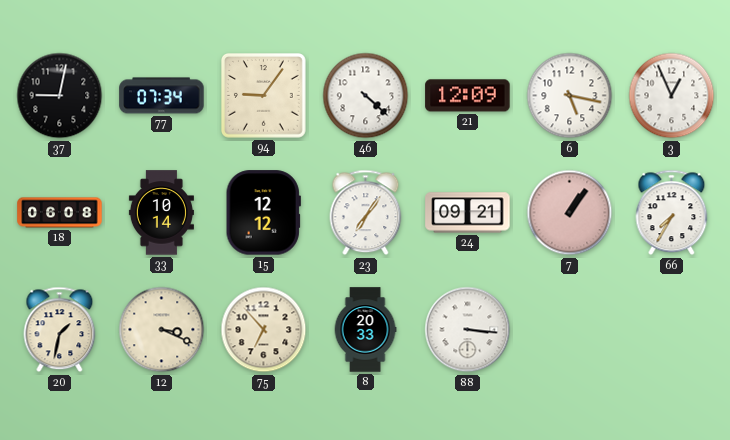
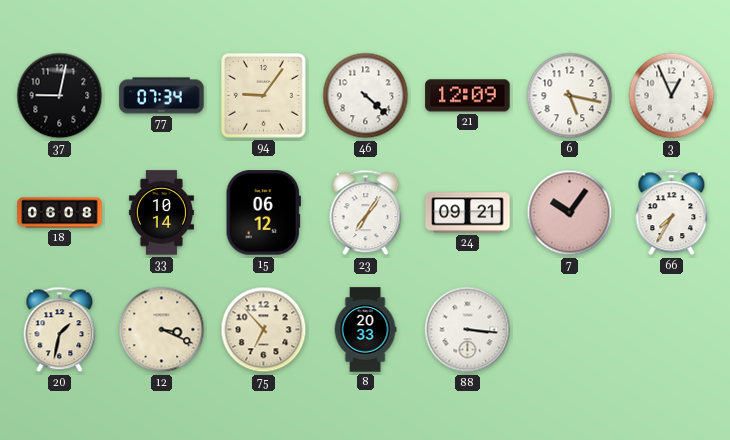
15: 12:12 -> 06:12 (263, 213)
7: 1:06 -> 10:06 (570, 213)
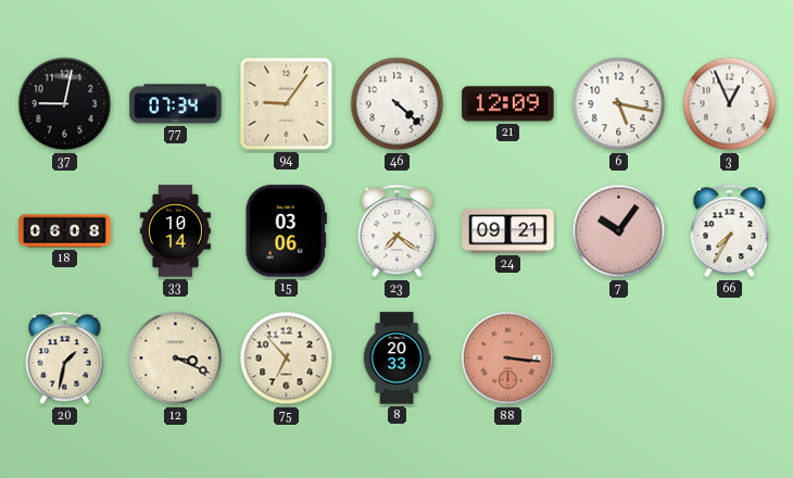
15: 06:12 -> 03:06 (286, 231)
23: 7:06 -> 7:21 (398, 231)
88 dial: white -> salmon (508, 358)
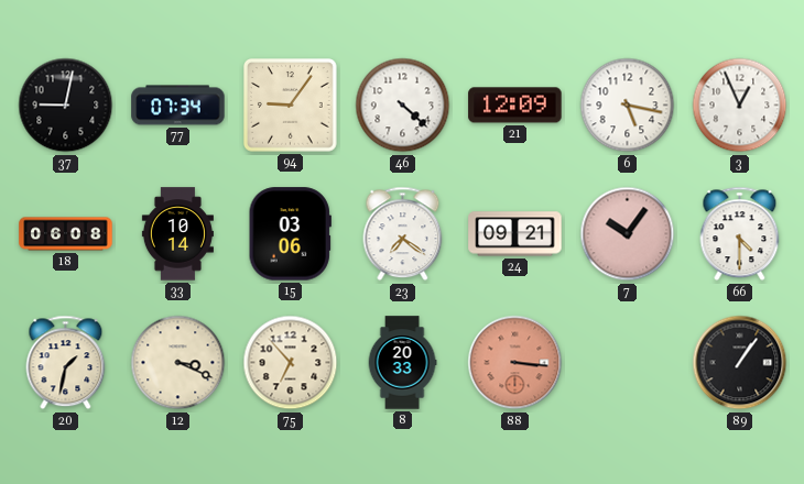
66: 7:35 -> 4:30 (740, 234)
89: none -> 1:06 (740, 363)
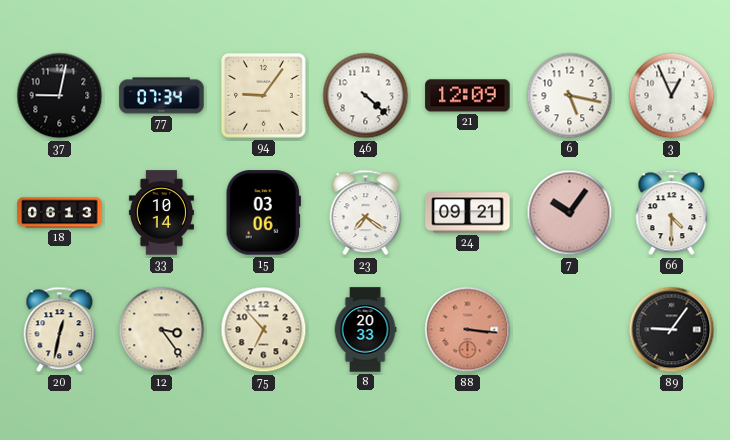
18: 06:08 -> 06:13 (60, 213)
20: 1:32 -> 12:32 (60, 330)
12: 3:19 -> 3:24 (162, 330)
89: 1:06 -> 9:06 (672, 330)
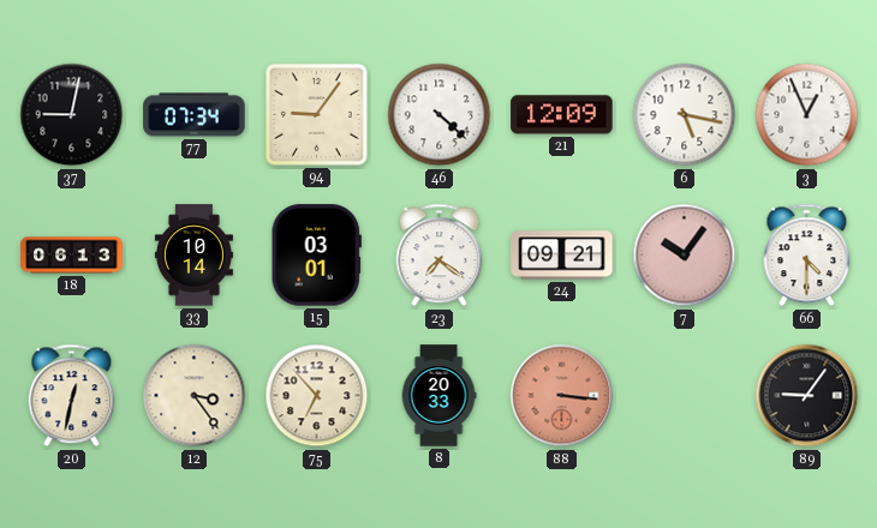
15: 03:06 -> 03:01 (316, 256)
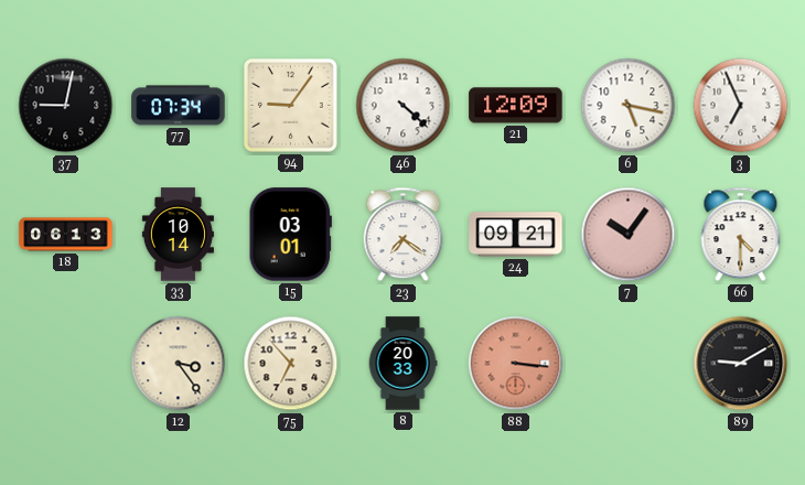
3: 12:56 -> 6:56 (741, 106)
20: 12:32 -> none (72, 396)
89: 9:06 -> 9:10 (741, 364)
